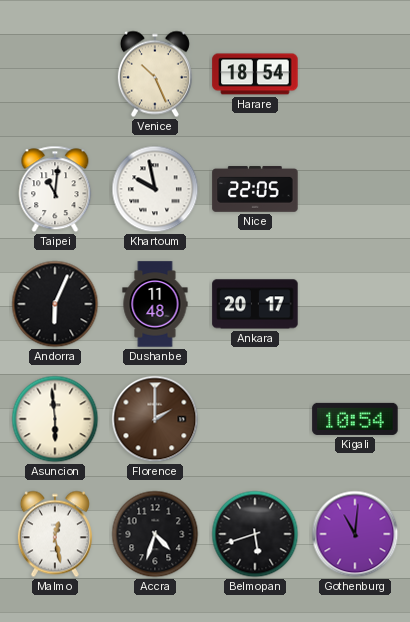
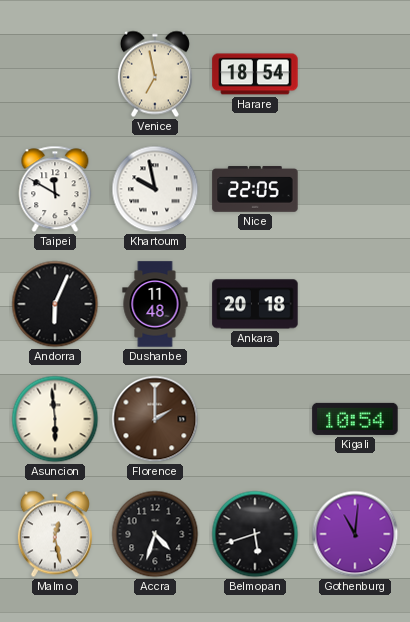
Venice: 10:26 -> 6:58 (155, 74)
Taipei: 11:01 -> 11:50 (55, 189)
Ankara: 20:17 -> 20:18 (255, 304)
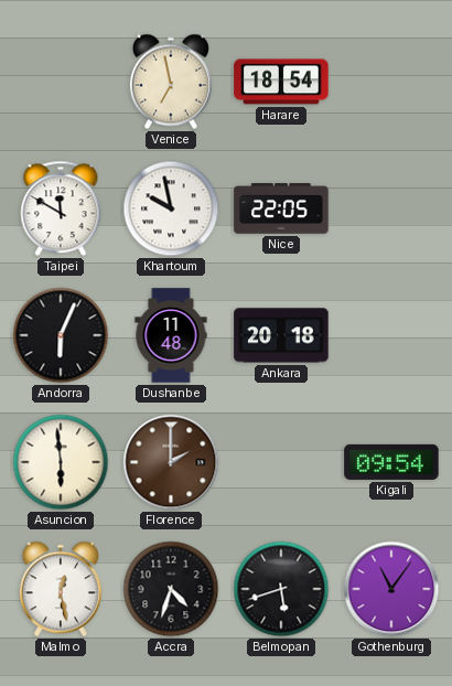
Kigali: 10:54 -> 09:54 (391, 462)
Gothenburg: 11:01 -> 11:06 (391, 589)
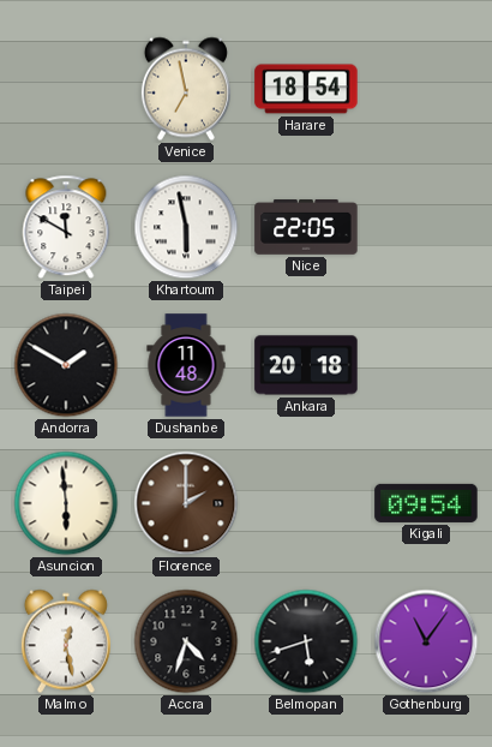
Khartoum: 9:58 -> 5:58 (186, 227)
Andorra: 6:04 -> 1:50 (66, 365)
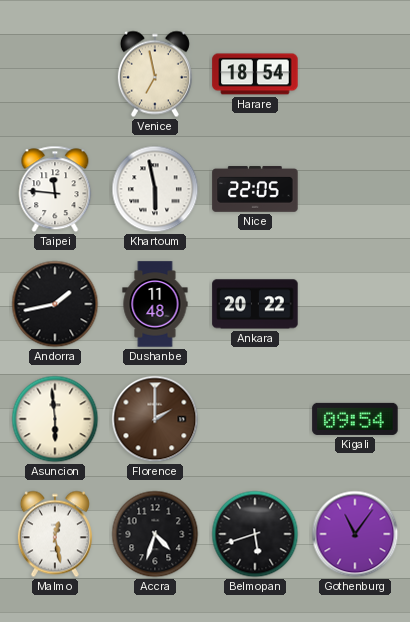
Taipei: 11:50 -> 11:46 (55, 189)
Andorra: 1:50 -> 1:43 (55, 304)
Ankara: 20:18 -> 20:22 (255, 304)
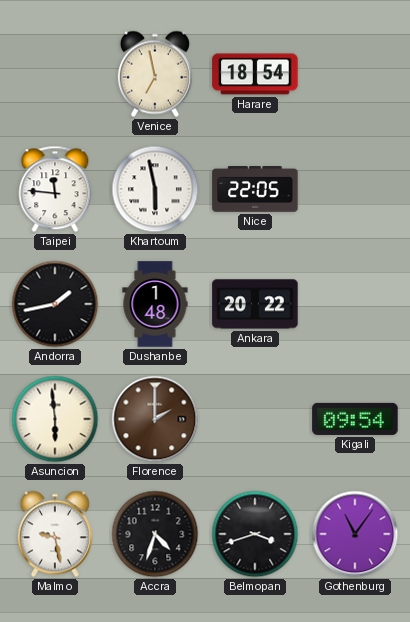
Dushanbe: 11:48 -> 1:48 (155, 304)
Malmo: 12:28 -> 9:28 (55, 534)
Belmopan: 5:42 -> 3:42 (255, 534)
